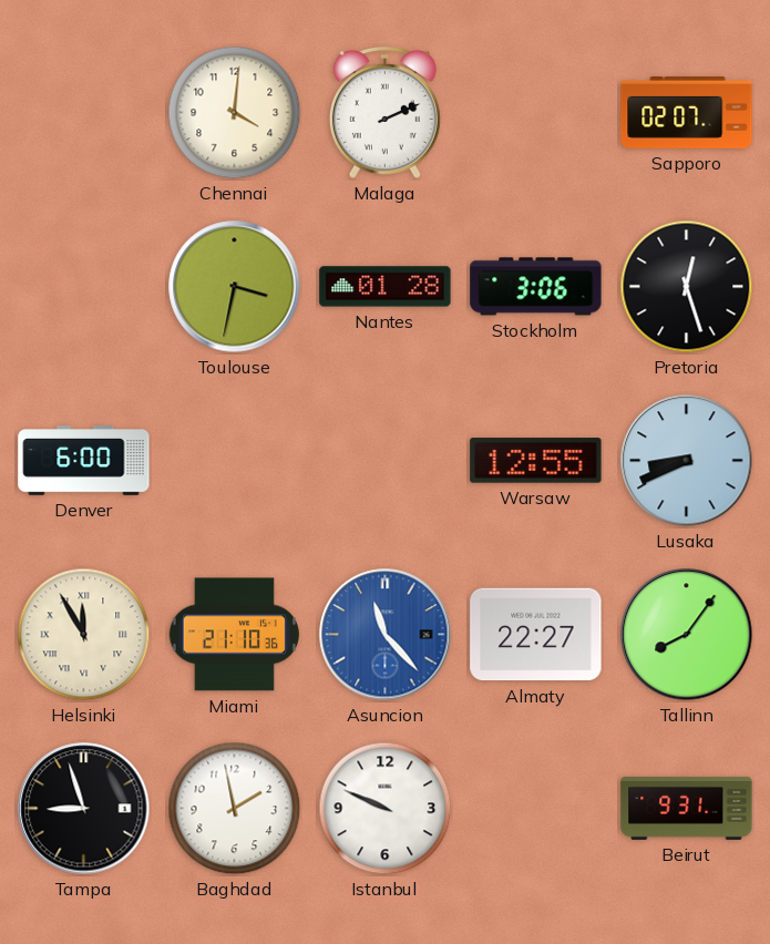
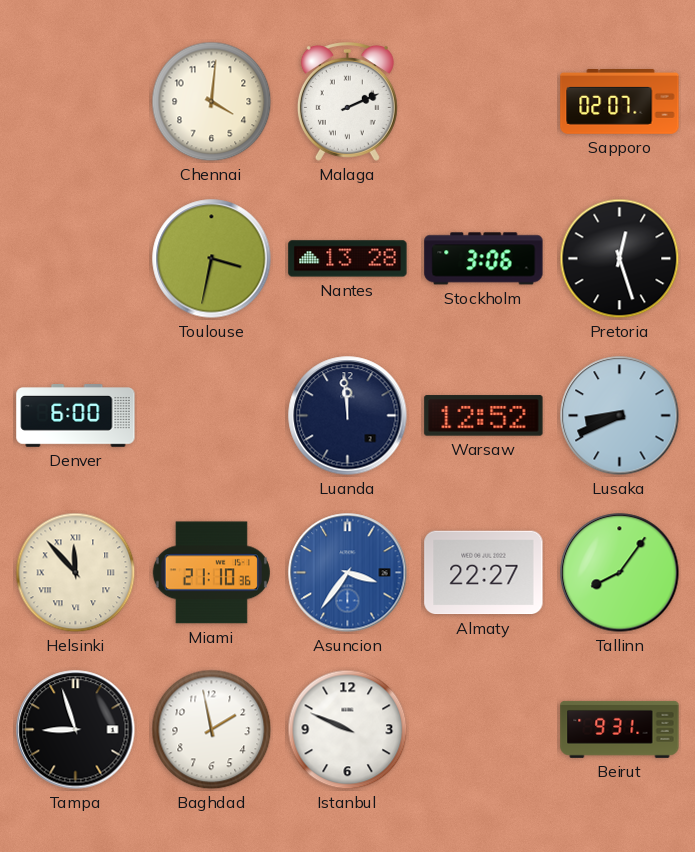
Nantes: 01:28 -> 13:28 (348, 259)
Luanda: none -> 11:59 (348, 416)
Warsaw: 12:55 -> 12:52 (484, 416)
Helsinki: 11:55 -> 11:53 (76, 573)
Asuncion: 11:23 -> 3:36 (348, 573)
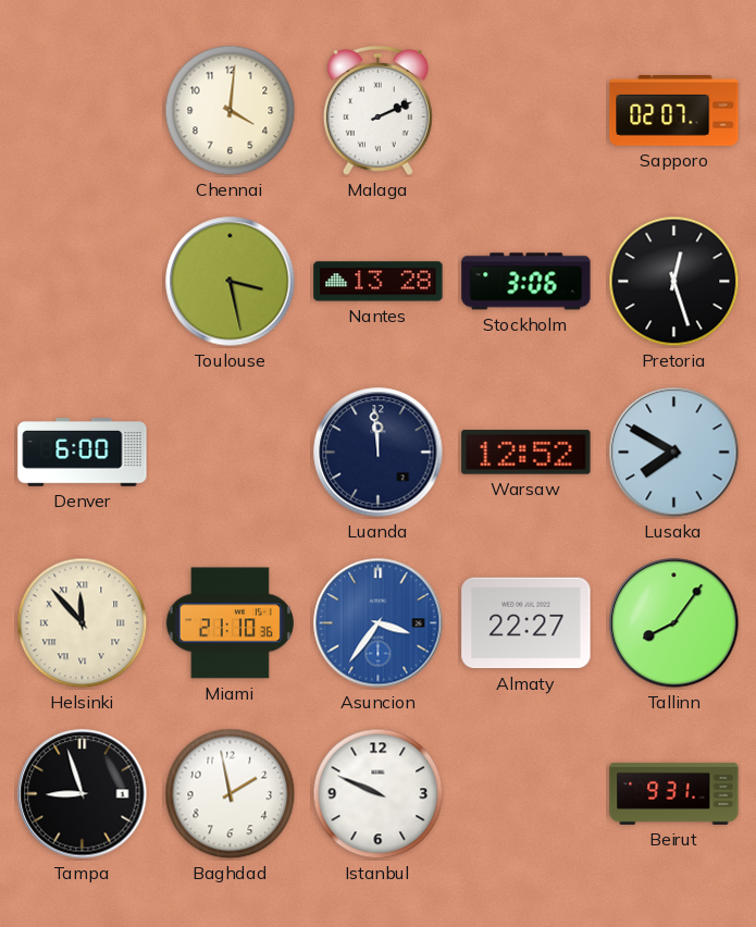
Toulouse: 3:32 -> 3:28 (231, 282)
Lusaka: 8:41 -> 7:50 (674, 453)
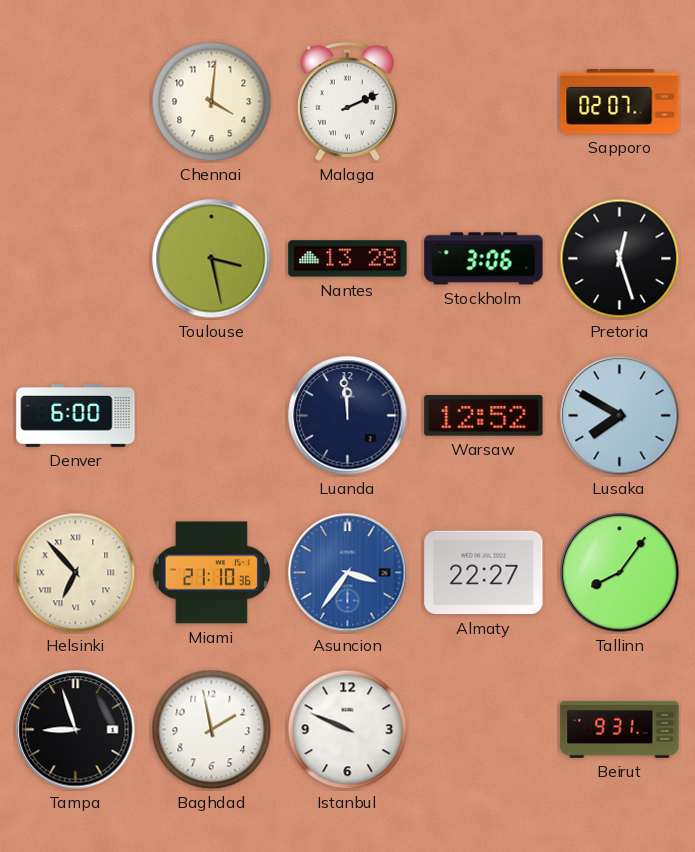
Helsinki: 11:53 -> 6:53 (76, 573)
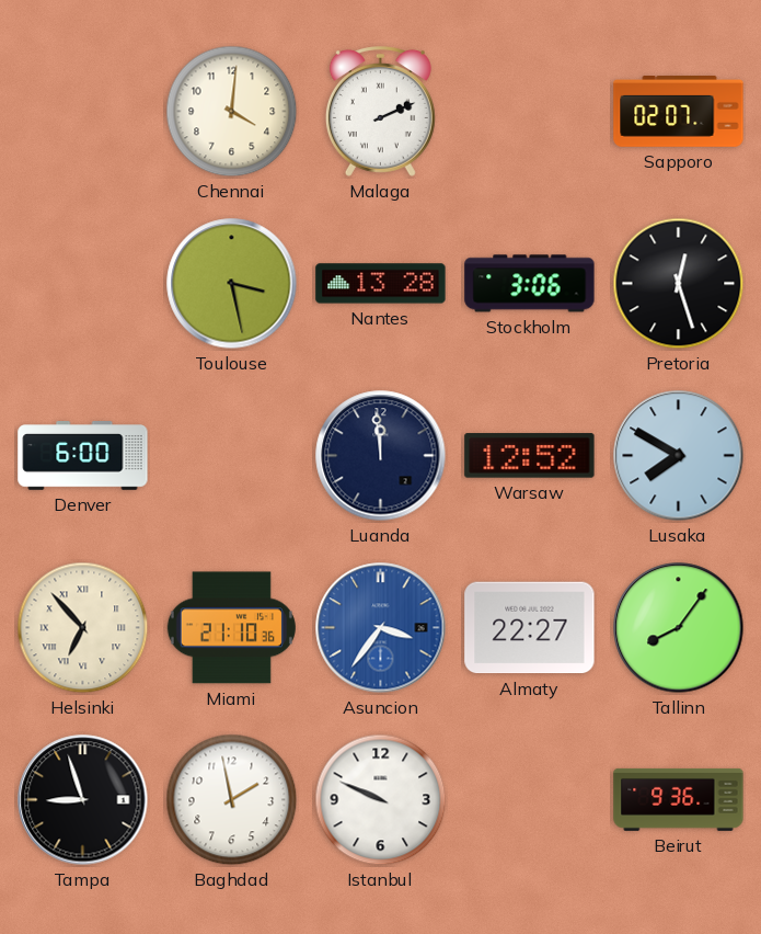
Beirut: 9:31 -> 9:36 (679, 799)
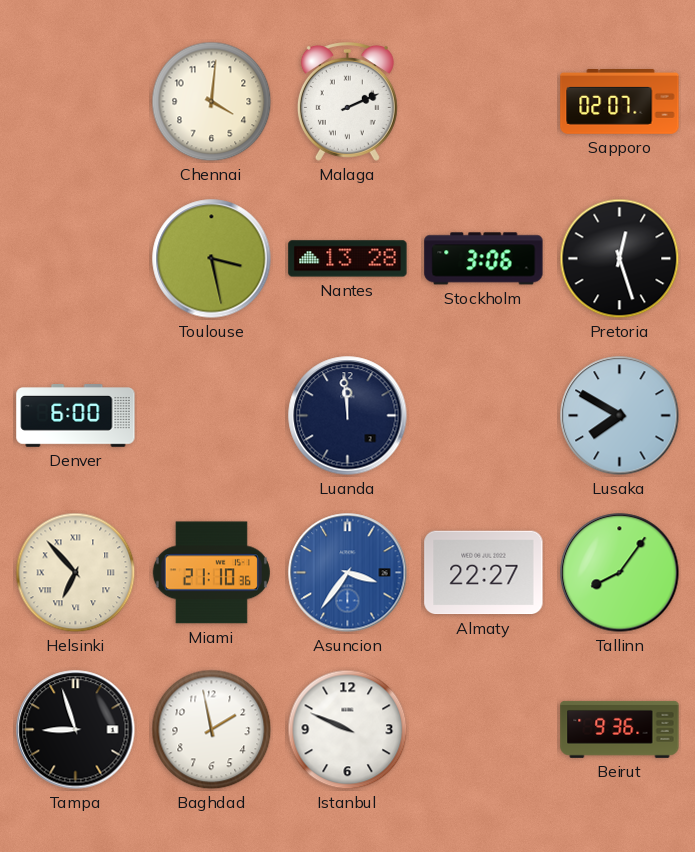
Warsaw: 12:52 -> none (530, 456)
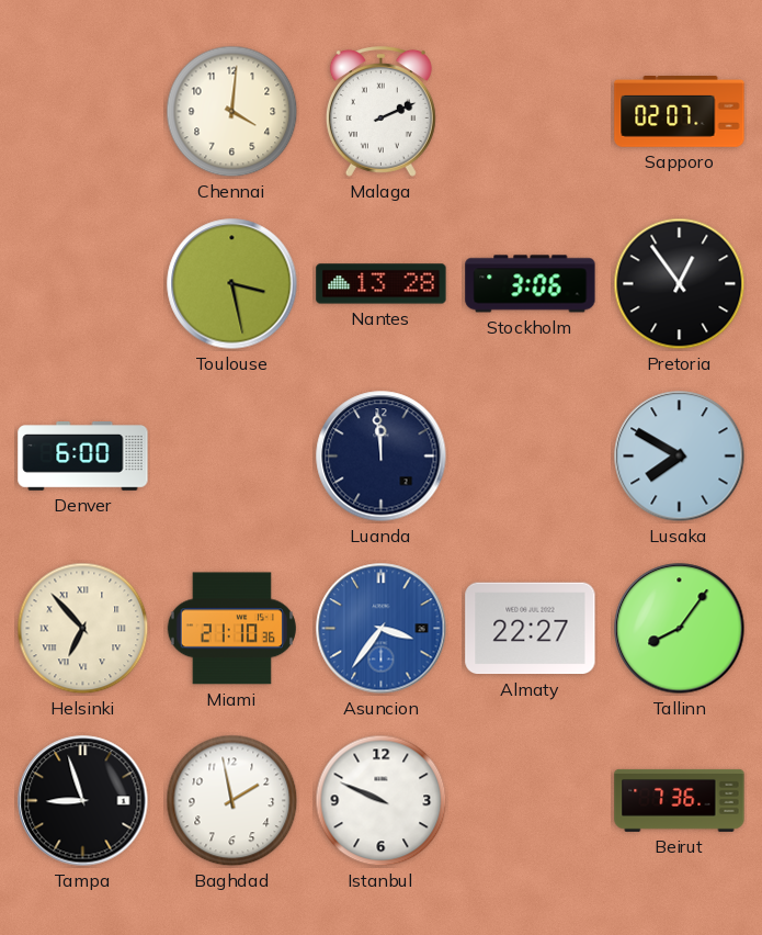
Pretoria: 12:27 -> 12:54 (680, 284)
Beirut: 9:36 -> 7:36 (680, 800)
